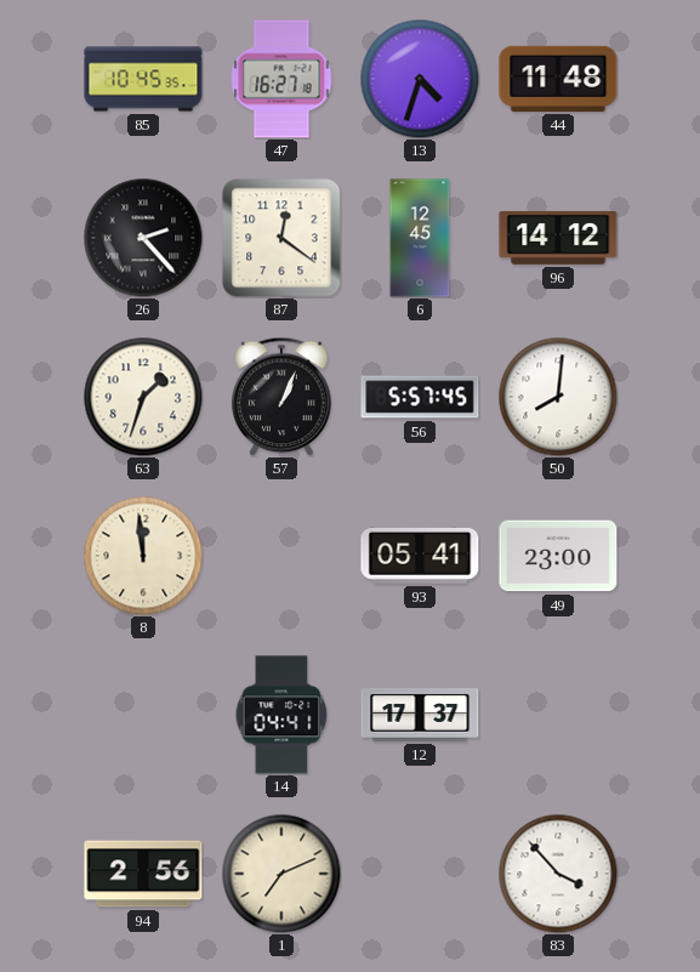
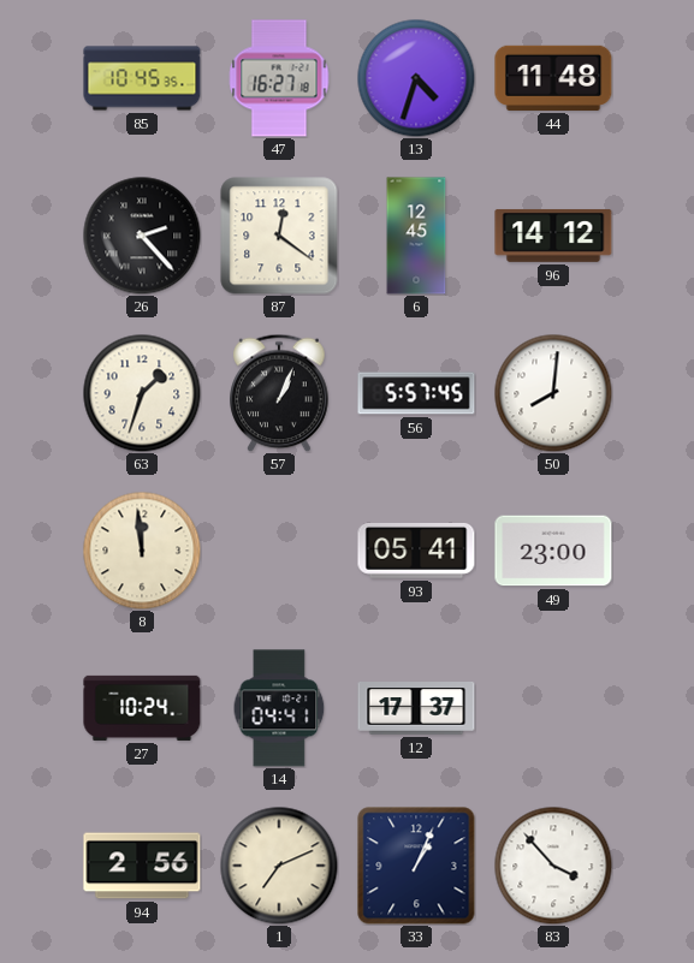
27: none -> 10:24 (142, 708)
33: none -> 1:04 (416, 866)
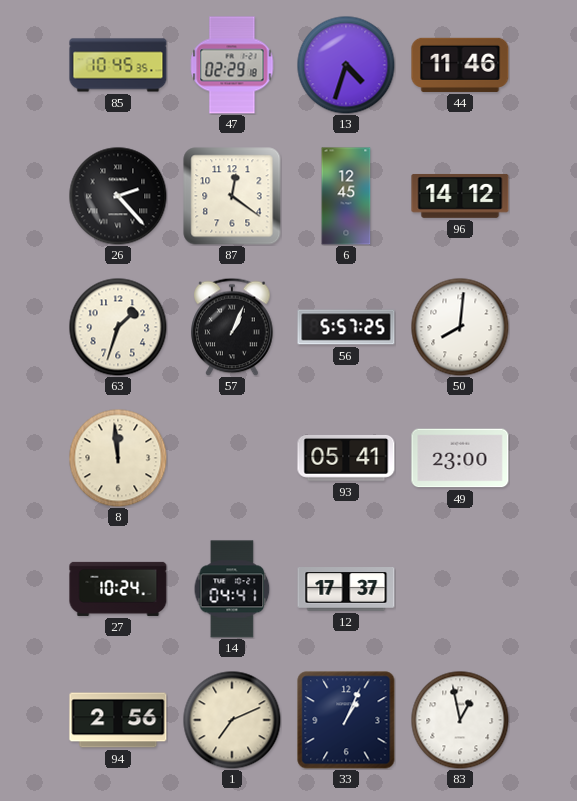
47: 16:27 -> 02:29 (232, 65)
44: 11:48 -> 11:46 (460, 65)
56: 5:57:45 -> 5:57:25 (346, 327)
83: 3:53 -> 12:58 (460, 720)
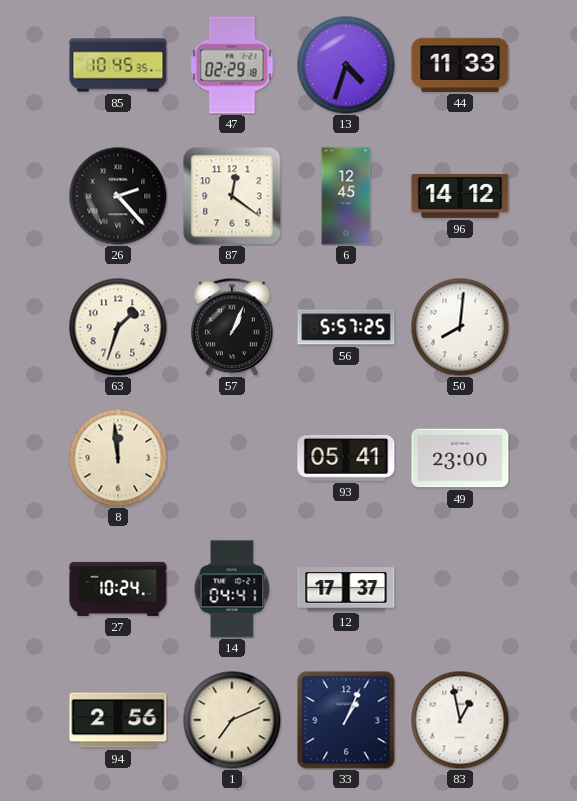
44: 11:46 -> 11:33 (460, 65)
